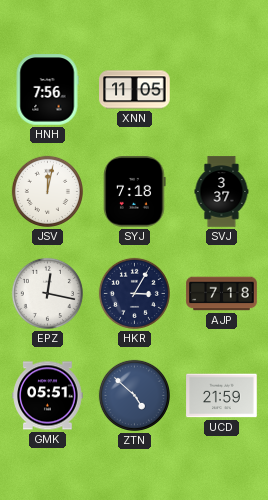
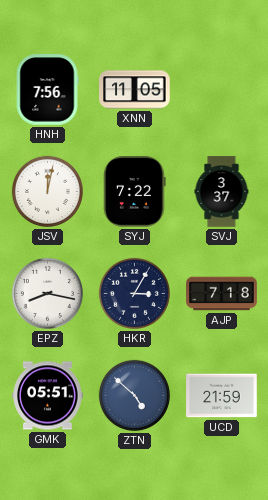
SYJ: 7:18 -> 7:22 (135, 192)
EPZ: 12:17 -> 8:17 (47, 293)
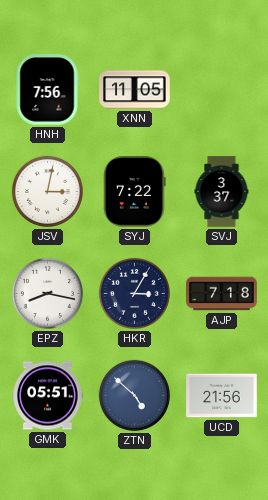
JSV: 12:02 -> 3:02 (47, 191)
UCD: 21:59 -> 21:56 (222, 396)
